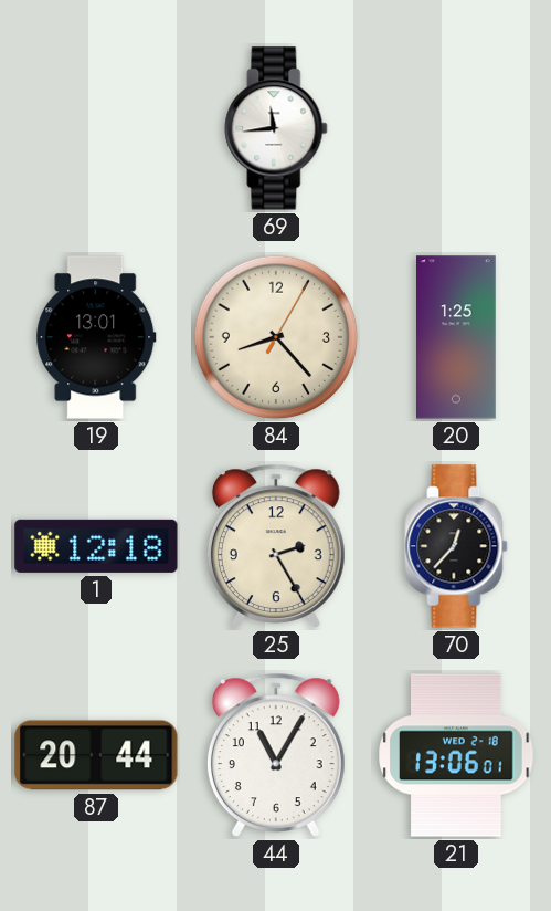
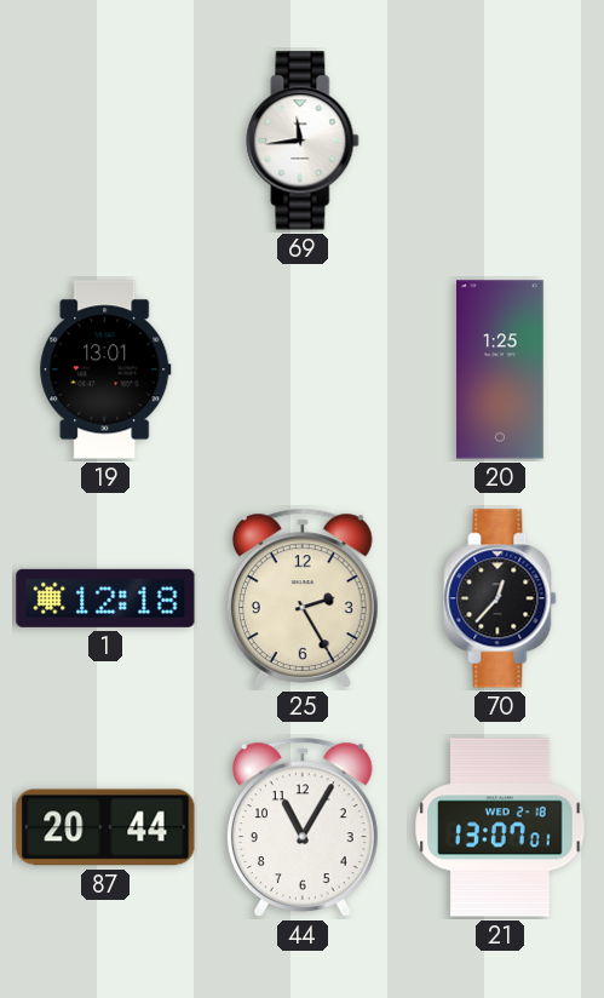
84: 8:23 -> none (276, 337)
21: 13:06 -> 13:07 (500, 827)
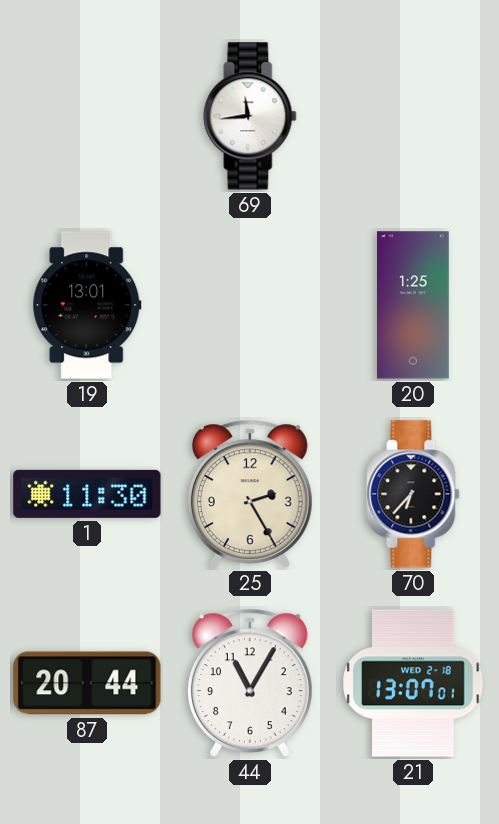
1: 12:18 -> 11:30 (87, 494)
70: 12:37 -> 6:37 (413, 494)
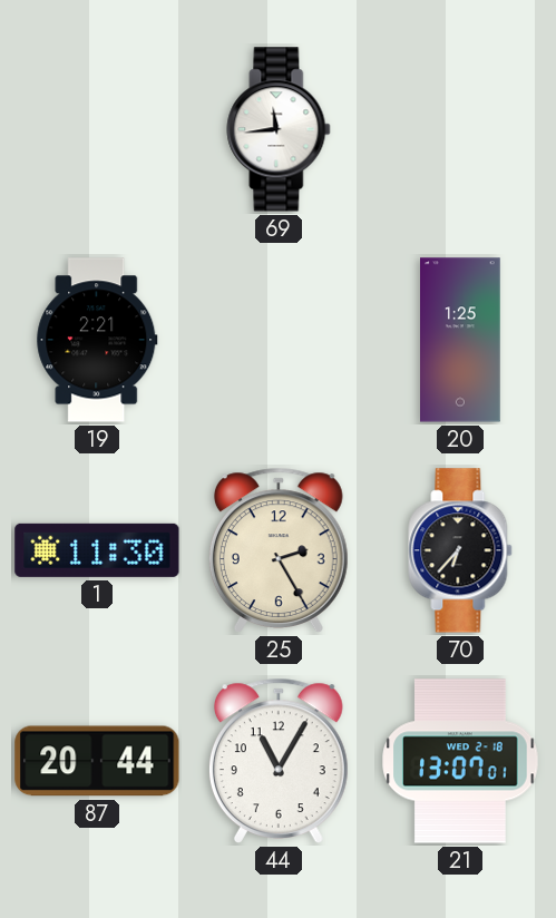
19: 13:01 -> 2:21 (97, 340)
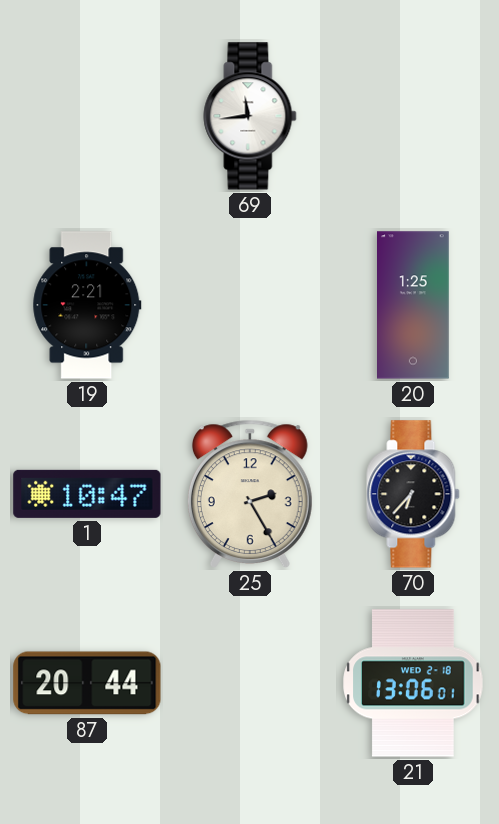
1: 11:30 -> 10:47 (87, 494)
44: 11:05 -> none (279, 761)
21: 13:07 -> 13:06 (413, 683)
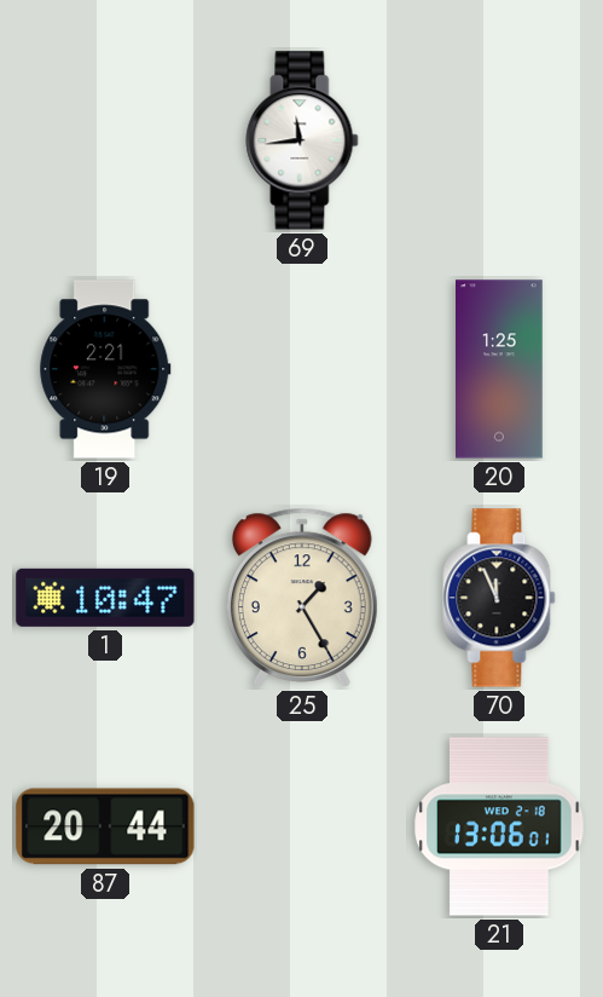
25: 2:25 -> 1:25 (302, 598)
70: 6:37 -> 11:56 (499, 598)
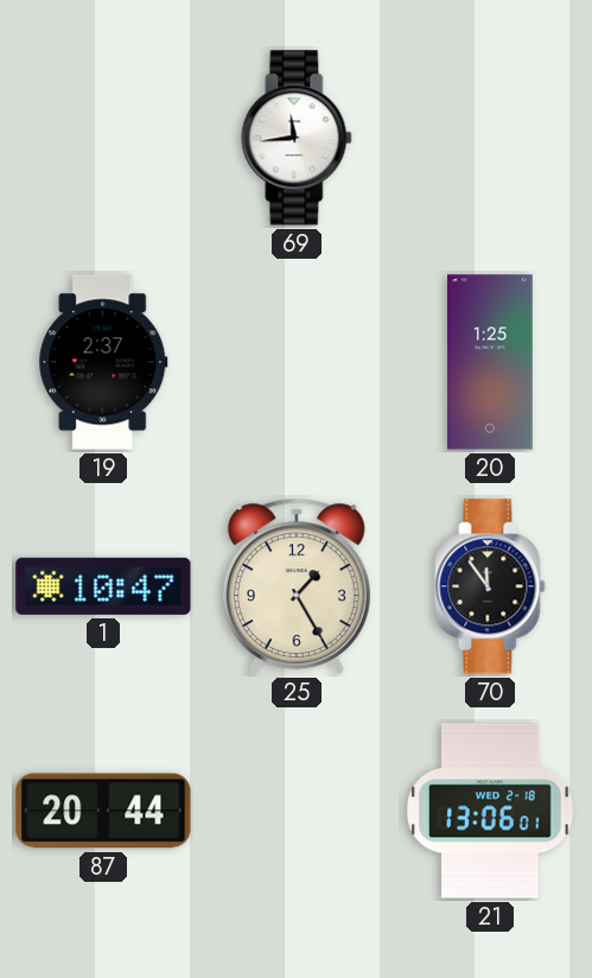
19: 2:21 -> 2:37 (103, 362)
70: 11:56 -> 11:54 (490, 586)
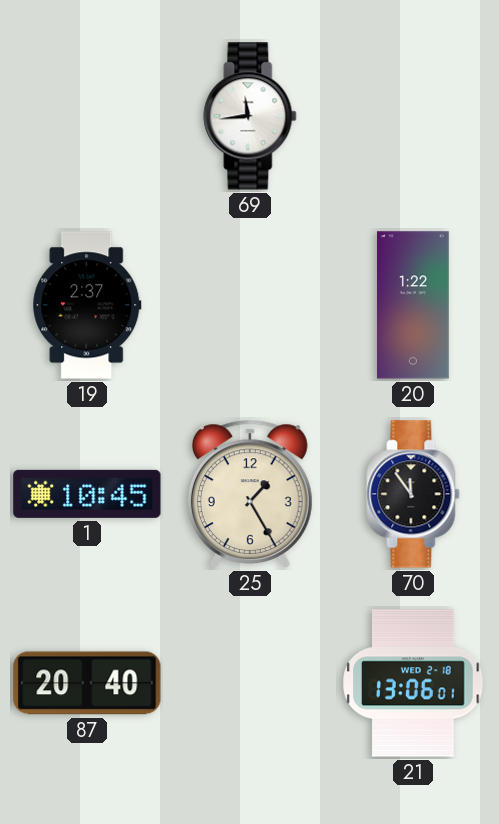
20: 1:25 -> 1:22 (413, 305)
1: 10:47 -> 10:45 (87, 494)
87: 20:44 -> 20:40 (87, 683)
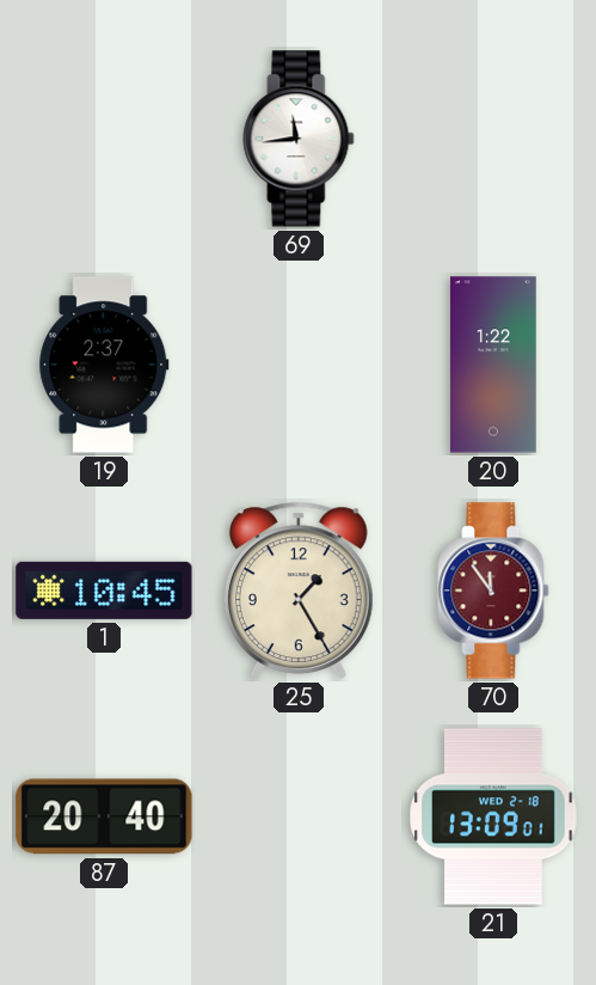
70 dial: black -> burgundy (493, 591)
21: 13:06 -> 13:09 (493, 816)
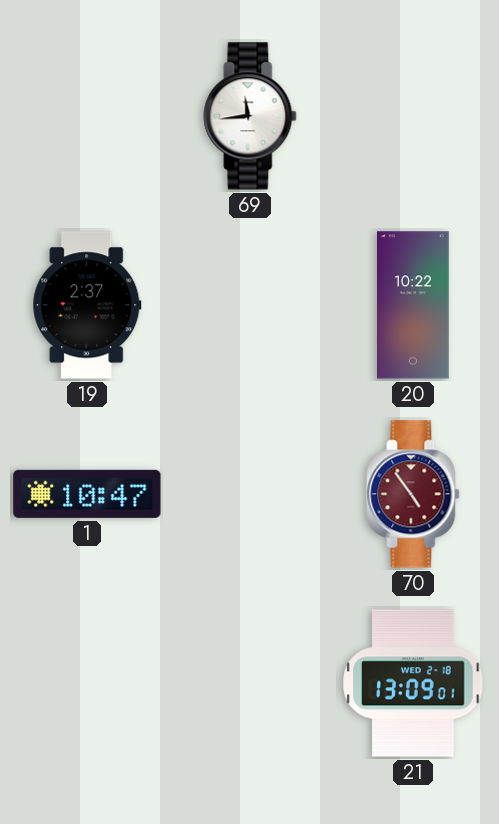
20: 1:22 -> 10:22 (413, 305)
1: 10:45 -> 10:47 (87, 494)
25: 1:25 -> none (299, 591)
70: 11:54 -> 4:54 (413, 494)
87: 20:40 -> none (104, 816)
